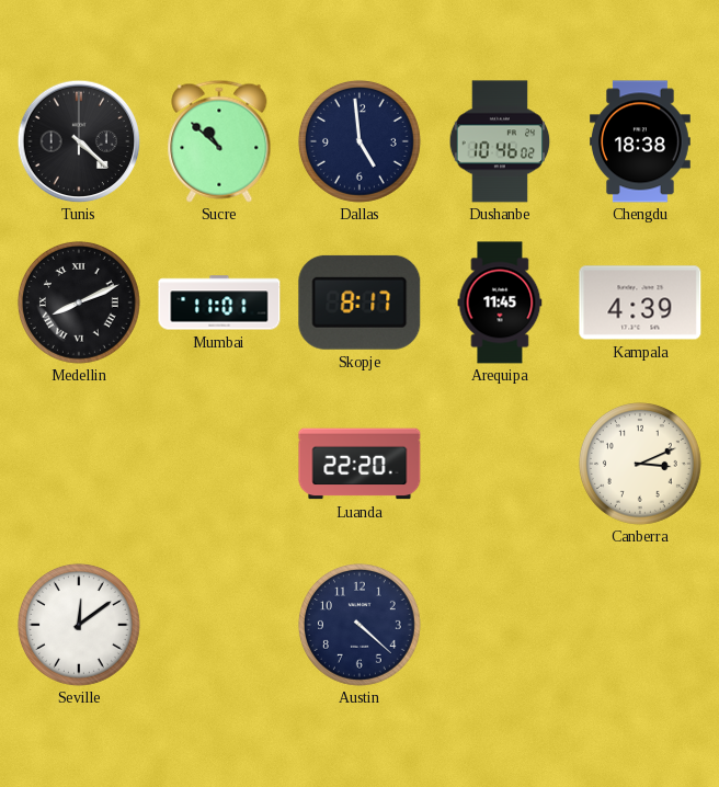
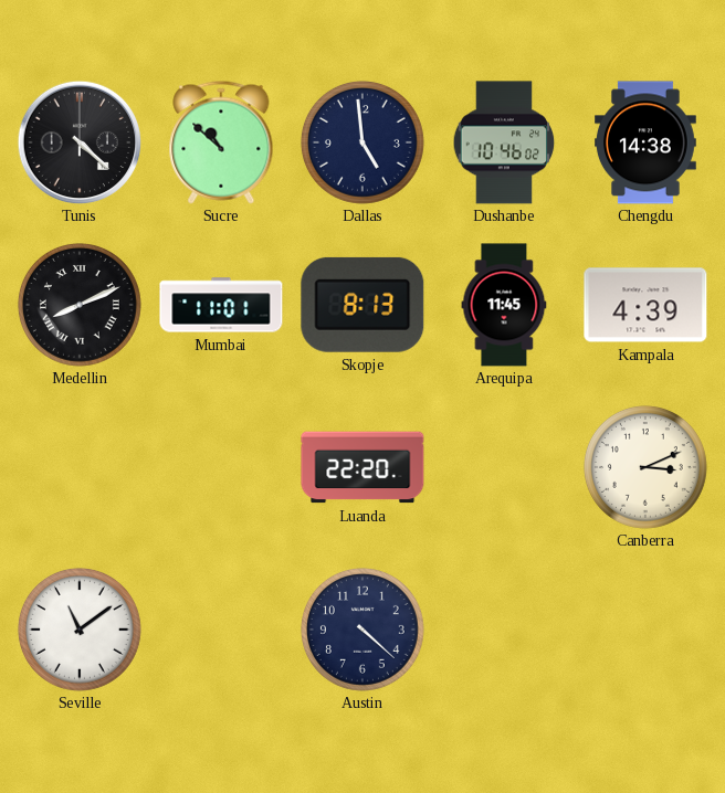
Chengdu: 18:38 -> 14:38 (647, 142)
Skopje: 8:17 -> 8:13 (362, 305)
Seville: 12:09 -> 11:09 (80, 630)
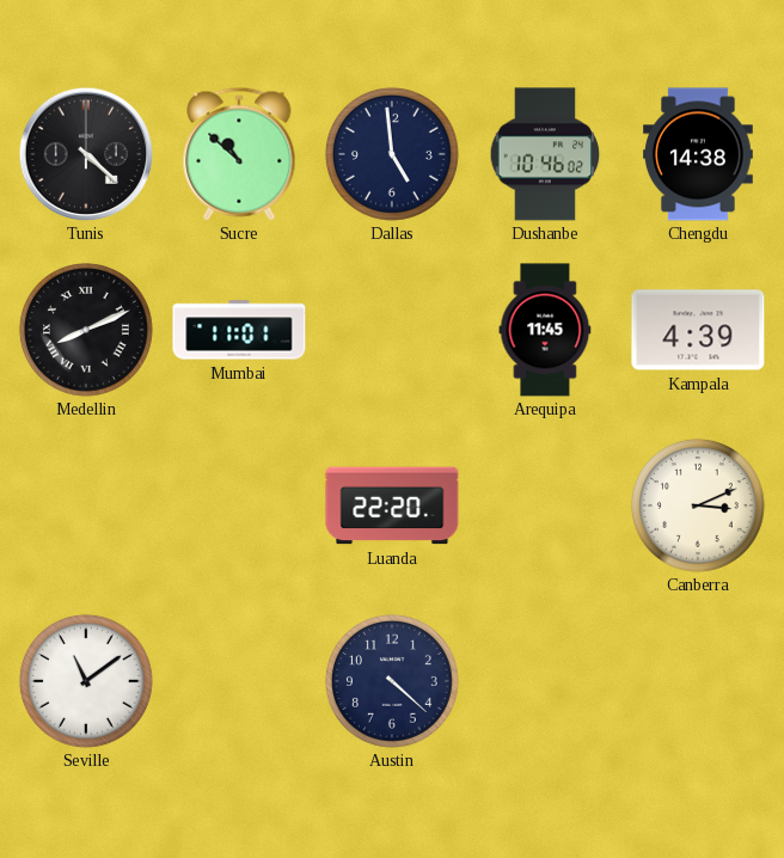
Skopje: 8:13 -> none (362, 305)
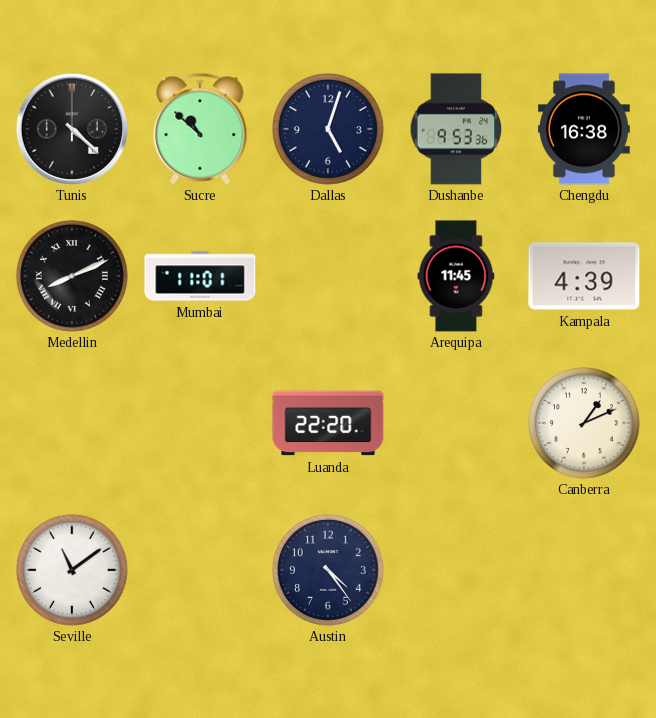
Dallas: 4:59 -> 5:03 (328, 129)
Dushanbe: 10:46 -> 9:53 (456, 129)
Chengdu: 14:38 -> 16:38 (585, 129)
Canberra: 3:11 -> 1:11 (584, 423)
Austin: 4:22 -> 4:24 (328, 570)
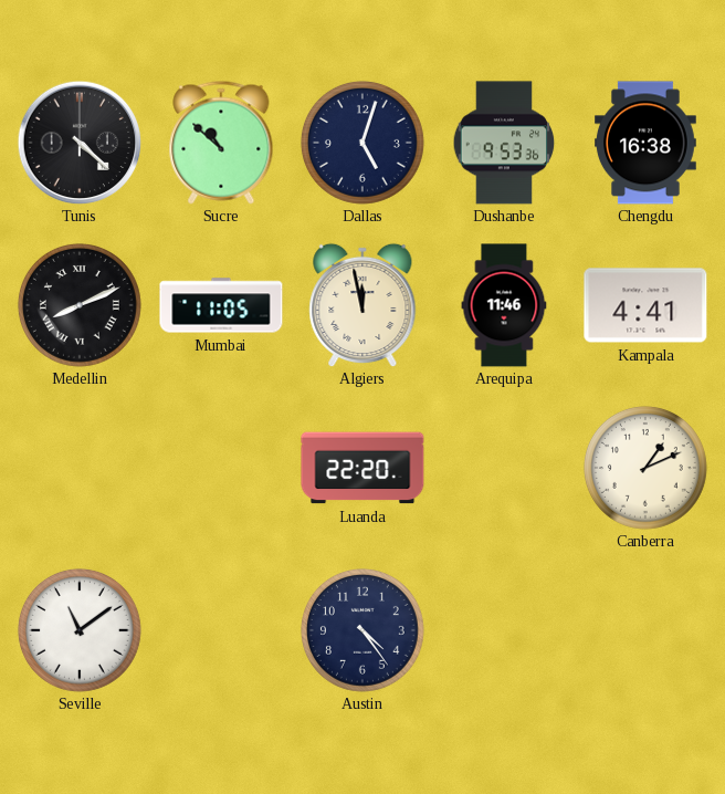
Mumbai: 11:01 -> 11:05 (221, 305)
Algiers: none -> 11:58 (362, 305)
Arequipa: 11:45 -> 11:46 (504, 305)
Kampala: 4:39 -> 4:41 (645, 305)
